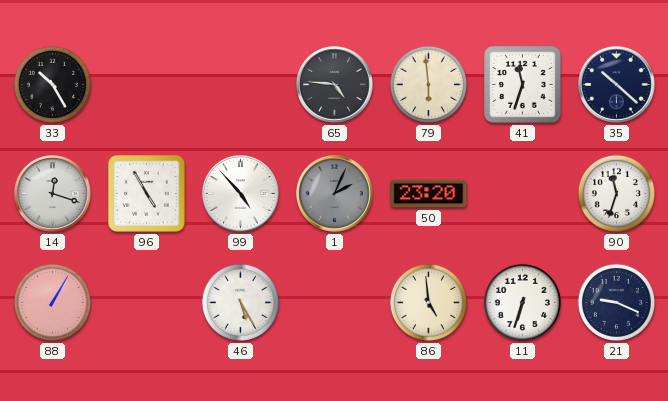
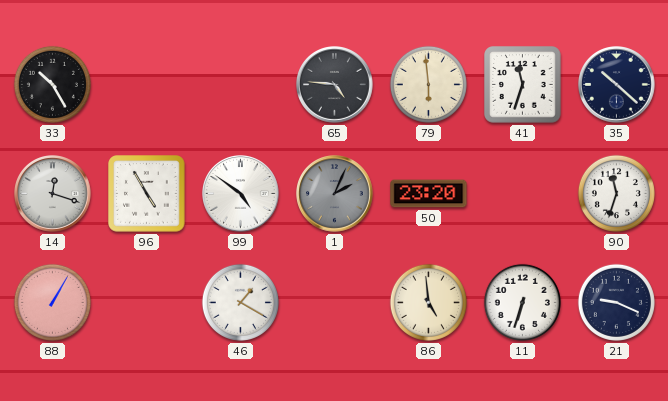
99: 4:53 -> 4:51 (241, 194)
46: 5:25 -> 1:20 (240, 302)
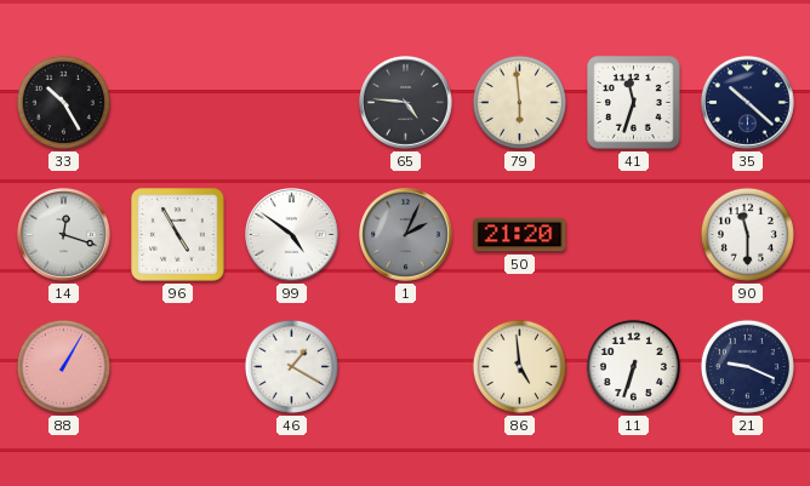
50: 23:20 -> 21:20 (520, 235)
90: 11:33 -> 11:30 (747, 234)
